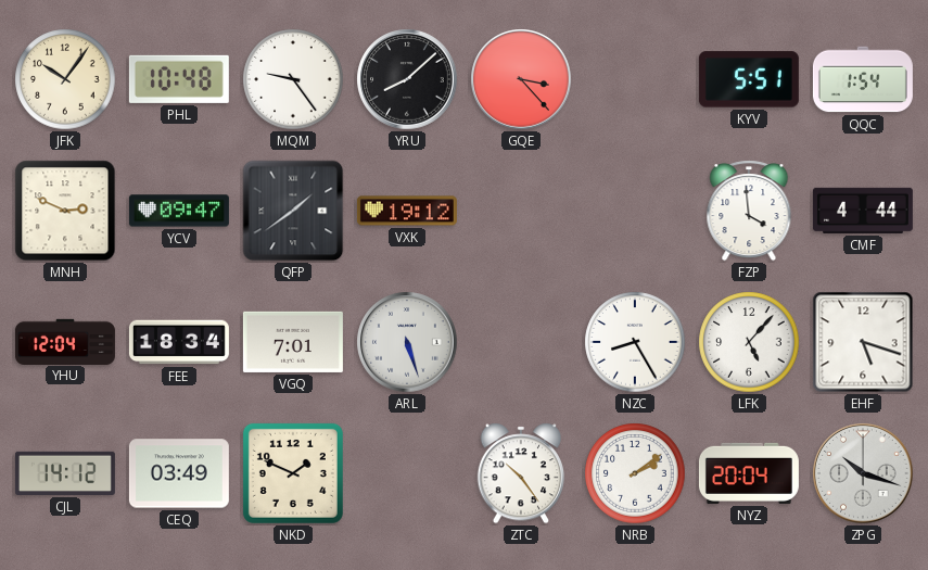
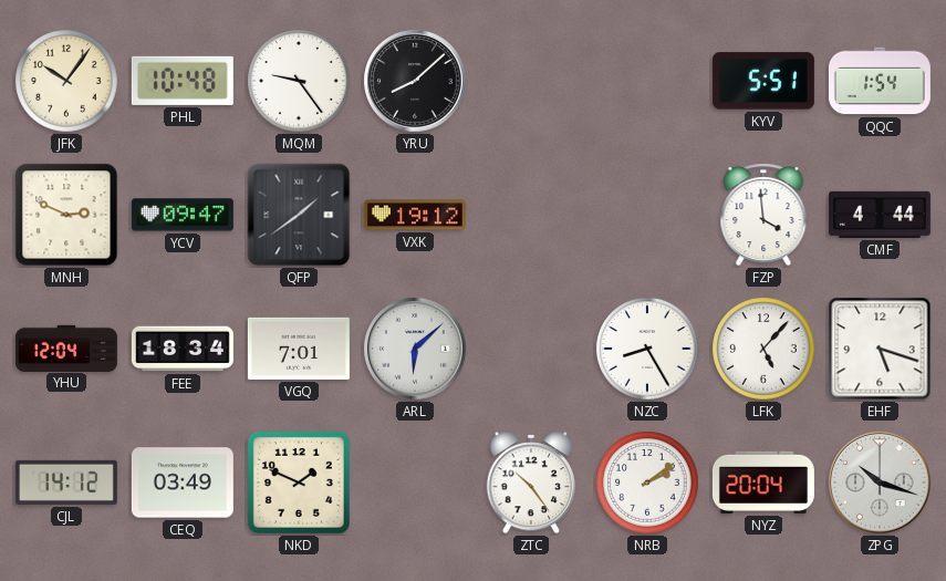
GQE: 3:23 -> none (521, 79)
ARL: 5:27 -> 6:08 (415, 349)
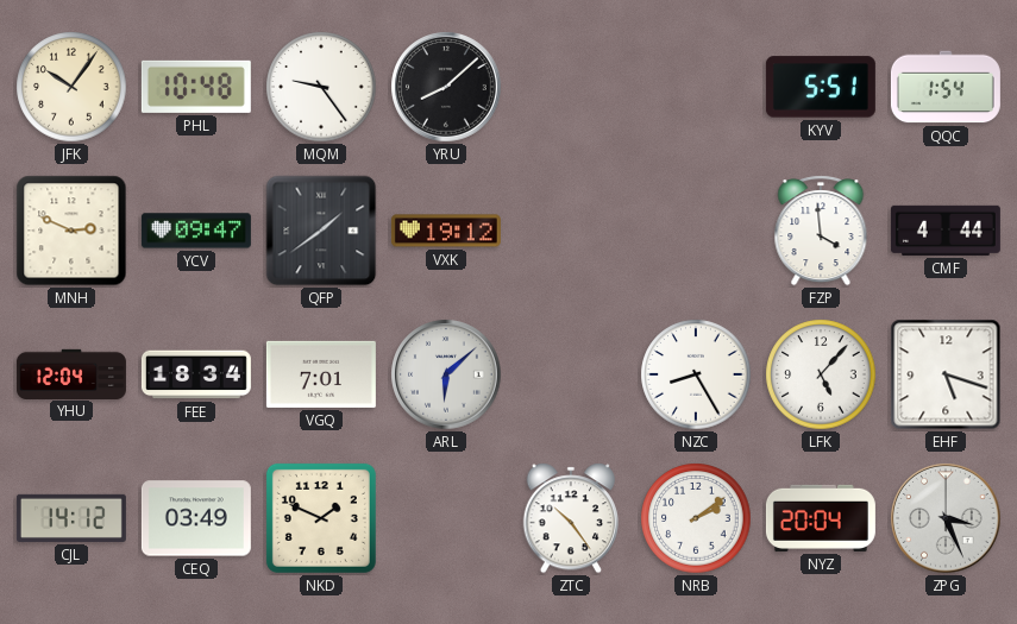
ZPG: 10:18 -> 3:26 (946, 518)
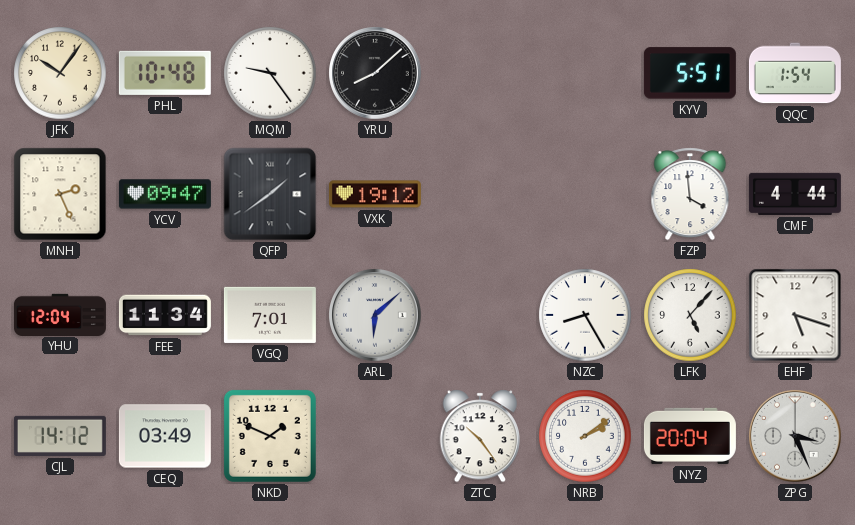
MNH: 2:49 -> 2:26 (60, 194)
FEE: 18:34 -> 11:34 (165, 315)
